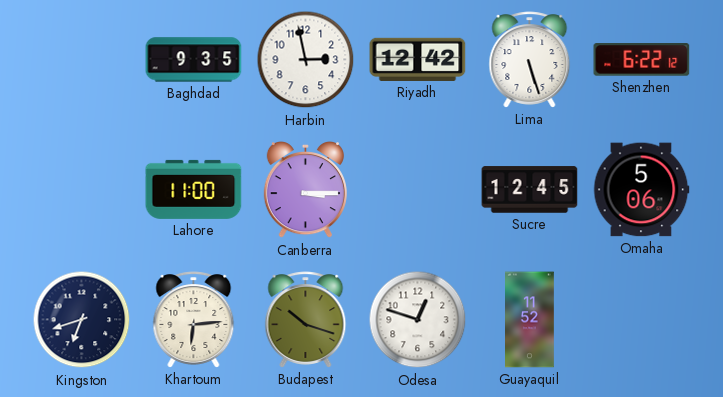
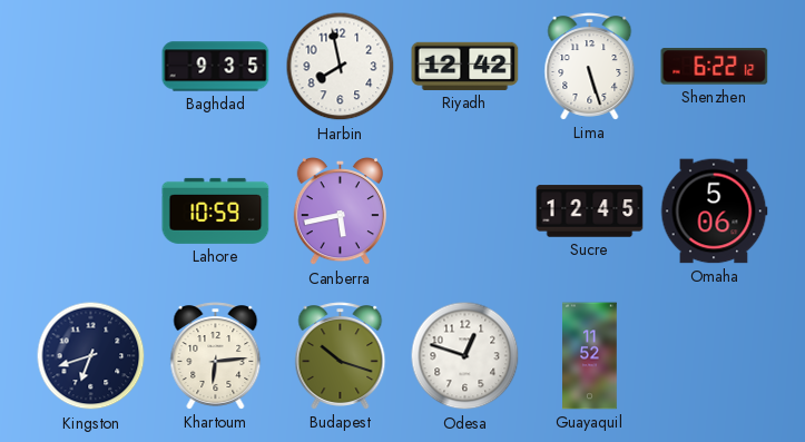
Harbin: 2:58 -> 7:58 (341, 67)
Lahore: 11:00 -> 10:59 (216, 210)
Canberra: 3:15 -> 5:43 (340, 213)
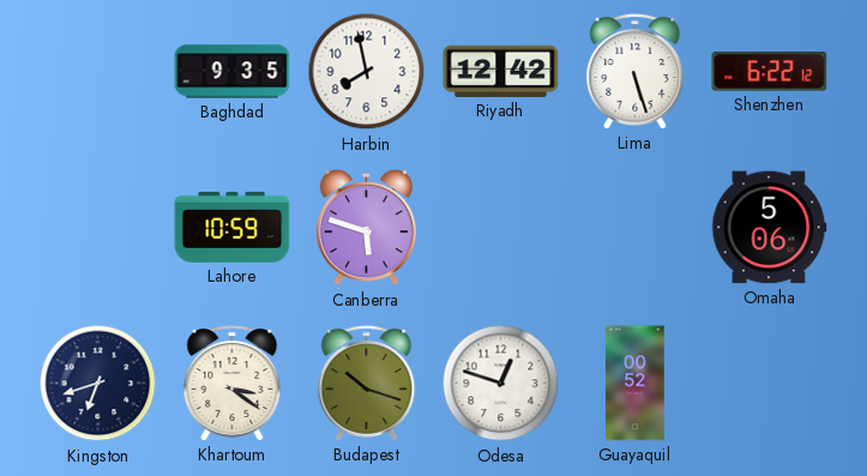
Canberra: 5:43 -> 5:48 (366, 229)
Sucre: 12:45 -> none (590, 212)
Khartoum: 6:14 -> 3:21 (233, 384)
Guayaquil: 11:52 -> 00:52 (636, 384)
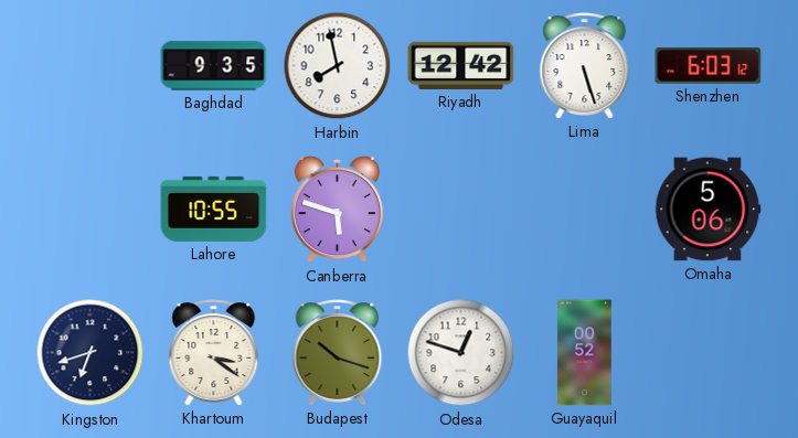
Shenzhen: 6:22 -> 6:03 (709, 66)
Lahore: 10:59 -> 10:55 (214, 209)
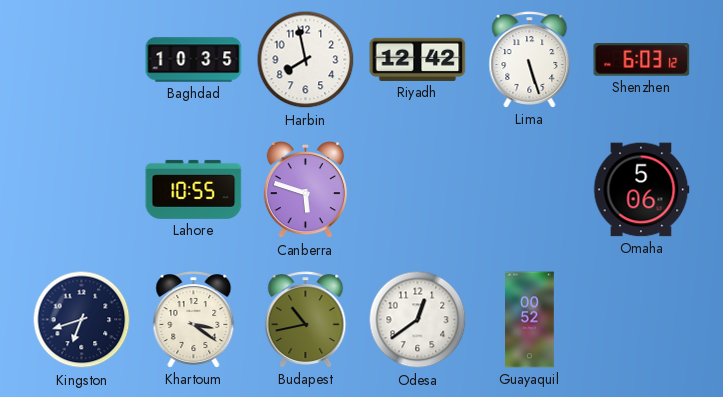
Baghdad: 9:35 -> 10:35 (194, 60)
Budapest: 10:18 -> 10:43 (306, 320)
Odesa: 12:48 -> 12:39 (418, 320)
